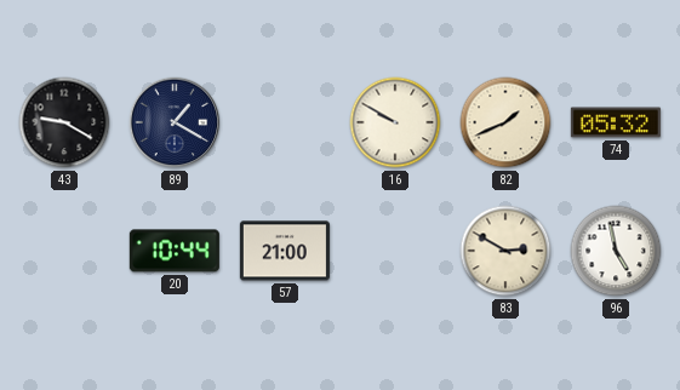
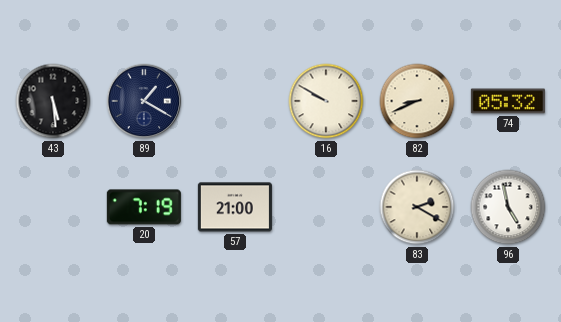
43: 9:20 -> 5:29 (53, 101)
82: 1:41 -> 8:41 (417, 101)
20: 10:44 -> 7:19 (144, 207)
83: 2:50 -> 2:20 (417, 207)
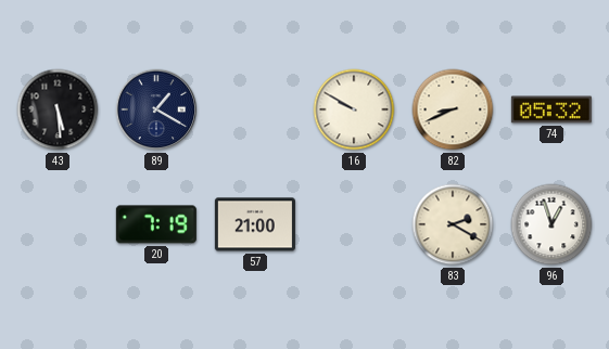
96: 4:58 -> 12:57 (551, 224)
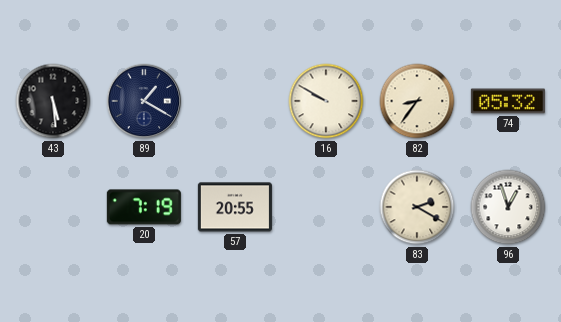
82: 8:41 -> 8:36 (417, 101)
57: 21:00 -> 20:55 (235, 207)
